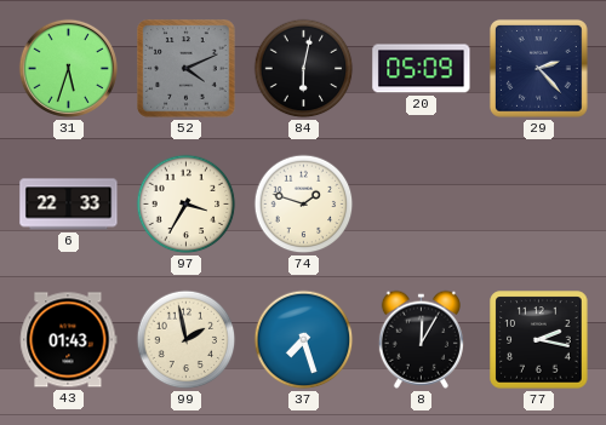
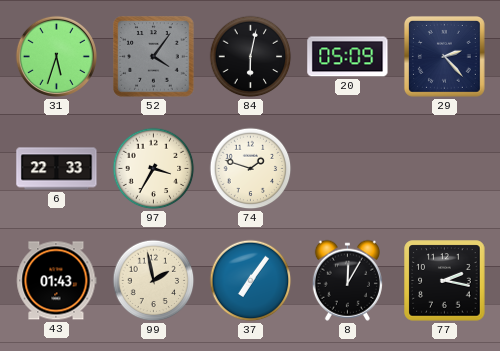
52: 4:11 -> 4:06 (154, 57)
37: 7:27 -> 7:06 (251, 281)
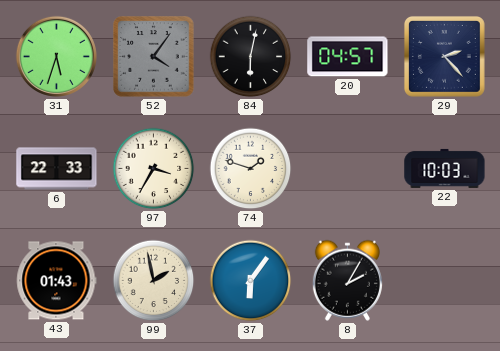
20: 05:09 -> 04:57 (348, 57)
22: none -> 10:03 (445, 168)
37: 7:06 -> 6:06 (251, 281)
8: 12:05 -> 2:05 (347, 280)
77: 2:17 -> none (445, 281)
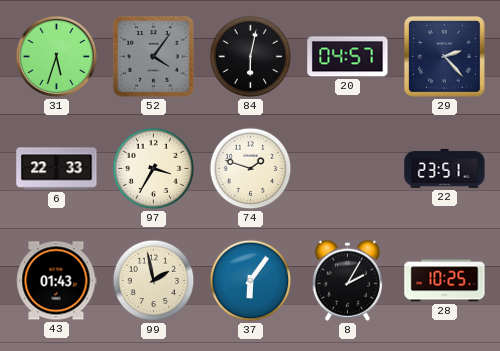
22: 10:03 -> 23:51 (445, 168)
28: none -> 10:25 (445, 281)
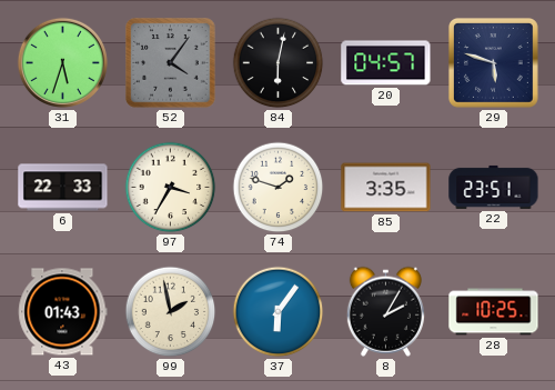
29: 2:23 -> 5:48 (493, 62)
85: none -> 3:35 (386, 188)
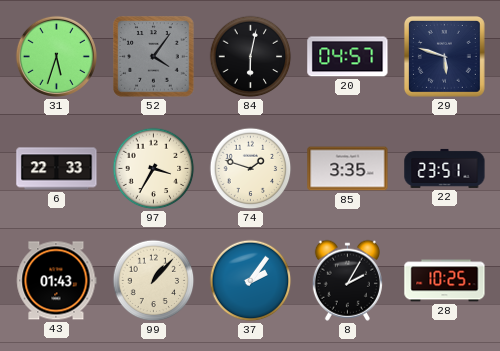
99: 1:58 -> 1:07 (154, 281)
37: 6:06 -> 2:06 (251, 281)
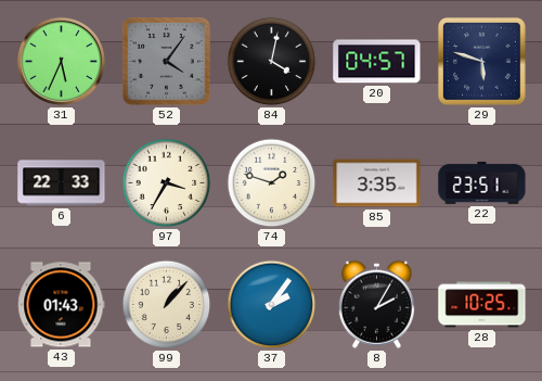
31: 5:33 -> 5:34 (61, 61)
84: 6:02 -> 4:02 (272, 62)
